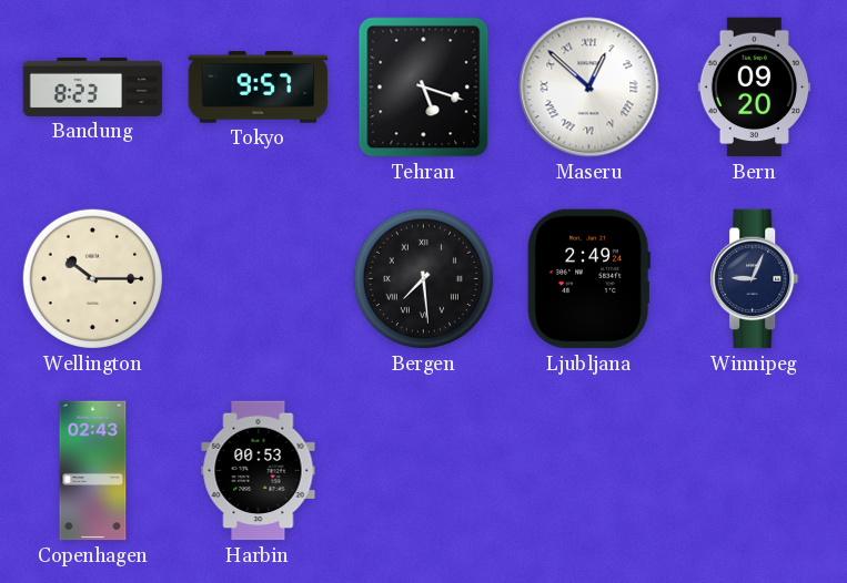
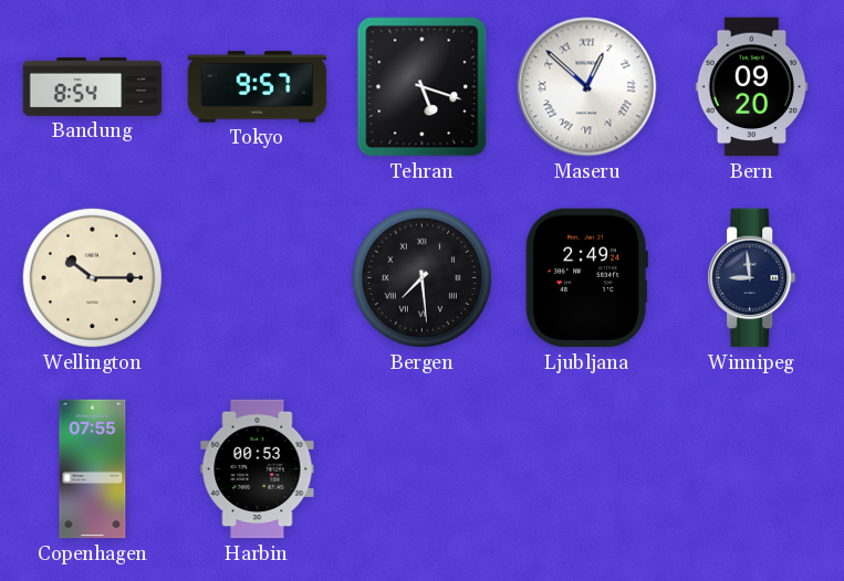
Bandung: 8:23 -> 8:54 (93, 86)
Winnipeg: 9:04 -> 8:59 (752, 278)
Copenhagen: 02:43 -> 07:55 (93, 469)
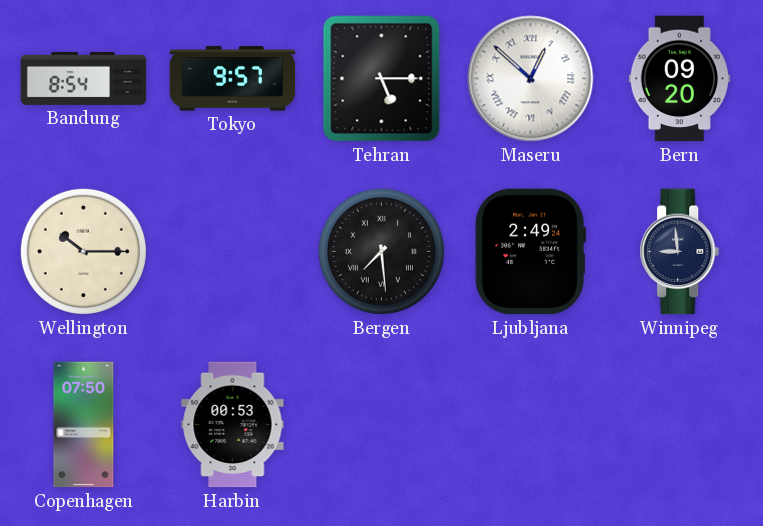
Tehran: 5:18 -> 5:15 (382, 79)
Copenhagen: 07:55 -> 07:50 (84, 425)
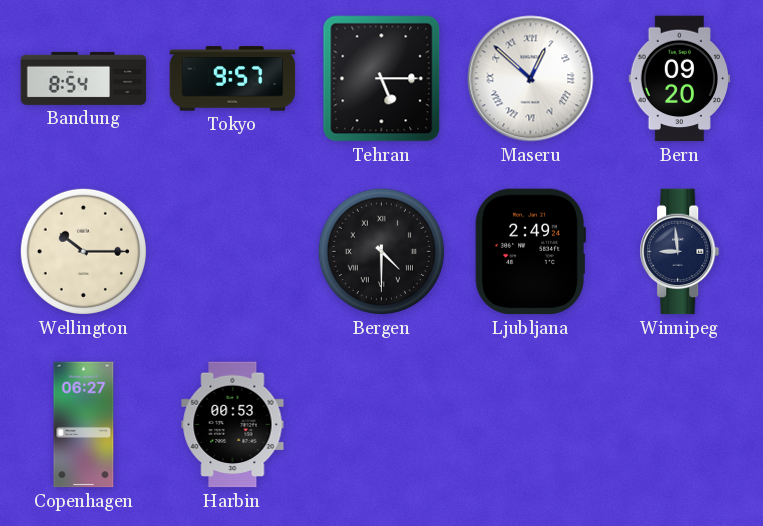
Bergen: 7:29 -> 4:30 (381, 251)
Copenhagen: 07:50 -> 06:27 (84, 425)
